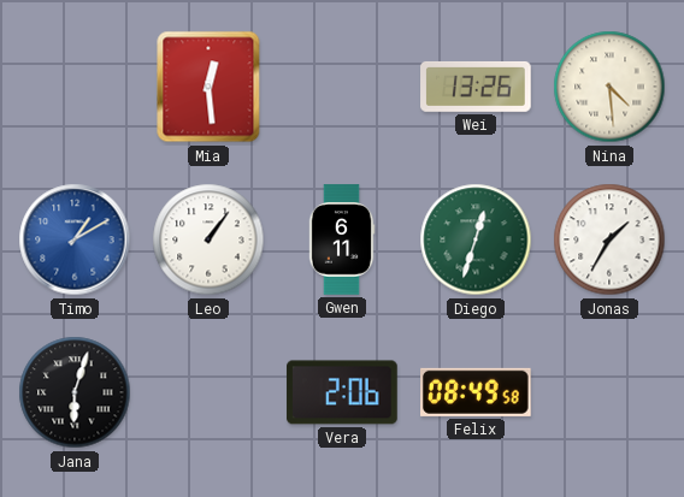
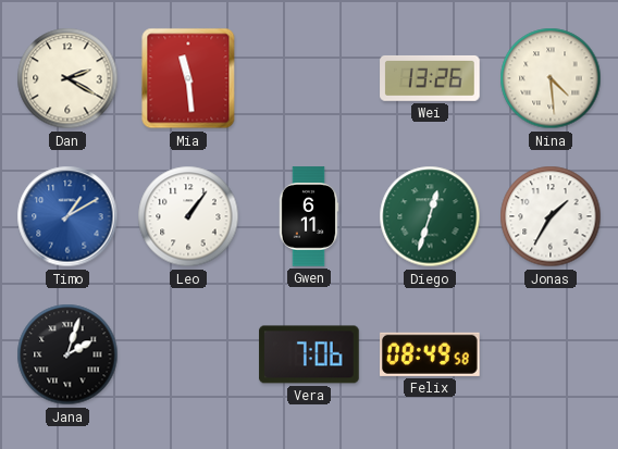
Dan: none -> 2:20 (67, 78)
Mia: 12:29 -> 11:29 (188, 78)
Jana: 6:03 -> 2:03 (67, 354)
Vera: 2:06 -> 7:06 (309, 354)
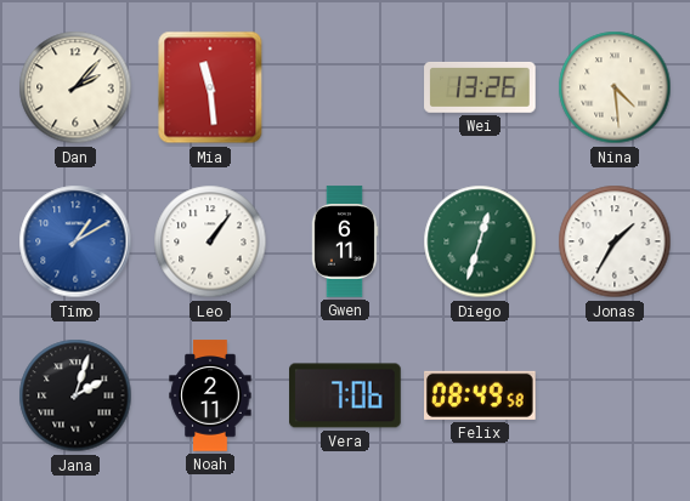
Dan: 2:20 -> 2:07 (75, 87)
Noah: none -> 2:11 (210, 395)
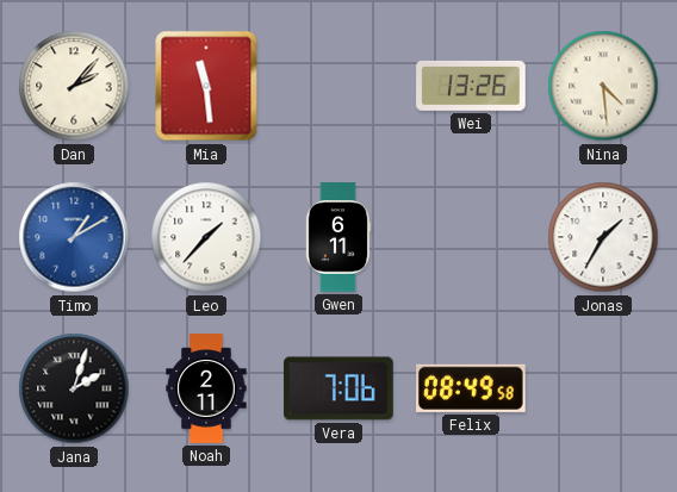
Leo: 1:06 -> 1:37 (206, 237)
Diego: 12:33 -> none (480, 241)
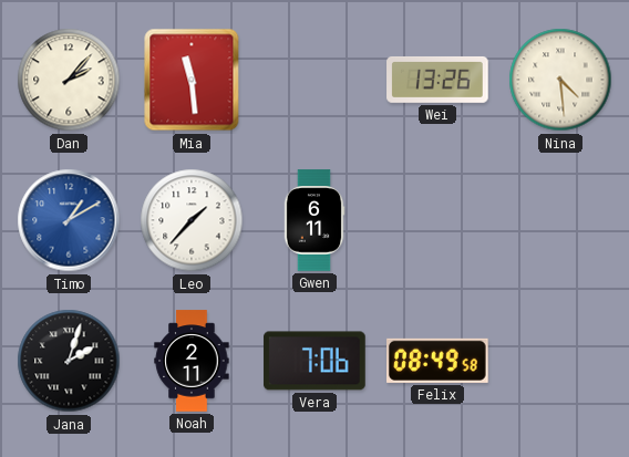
Jonas: 1:35 -> none (603, 237)
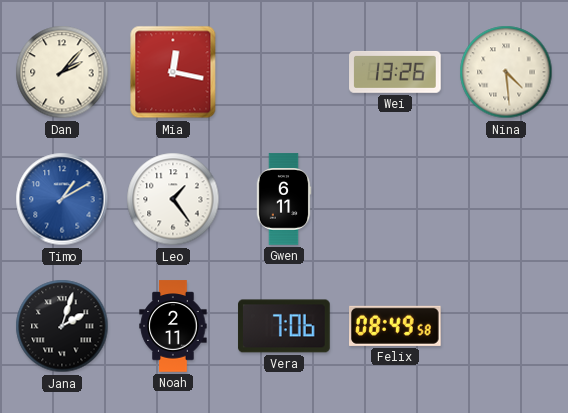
Mia: 11:29 -> 12:17 (173, 72)
Leo: 1:37 -> 1:24 (173, 199)
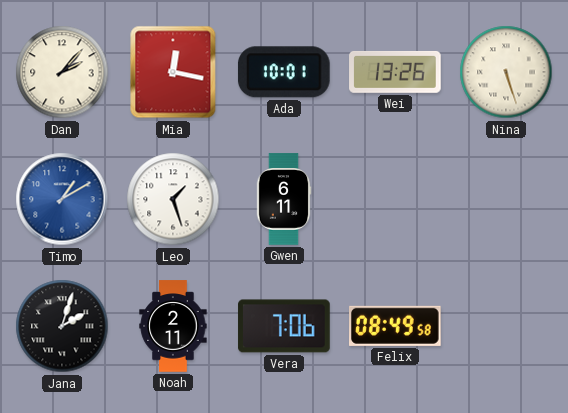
Ada: none -> 10:01 (284, 72)
Nina: 4:29 -> 5:27 (506, 72)
Leo: 1:24 -> 1:27 (173, 199)
